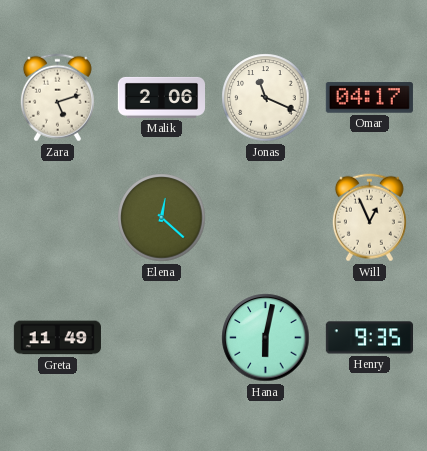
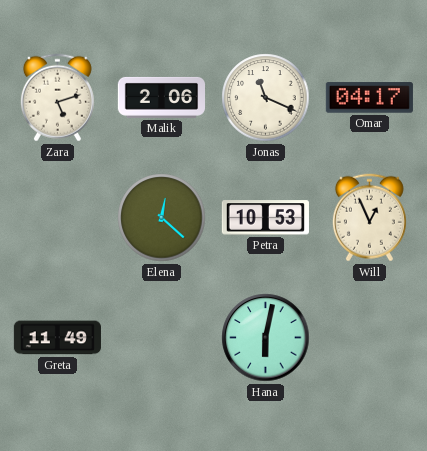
Petra: none -> 10:53 (265, 218)
Henry: 9:35 -> none (369, 338)
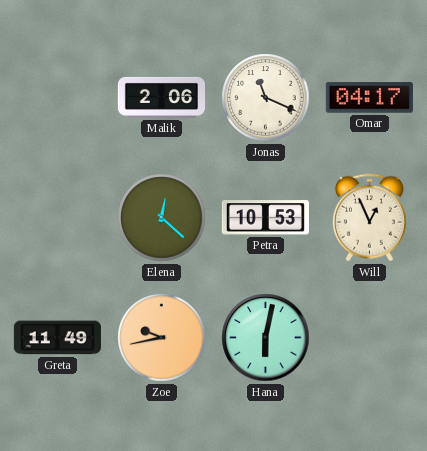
Zara: 5:12 -> none (57, 98)
Zoe: none -> 9:43 (162, 338)
